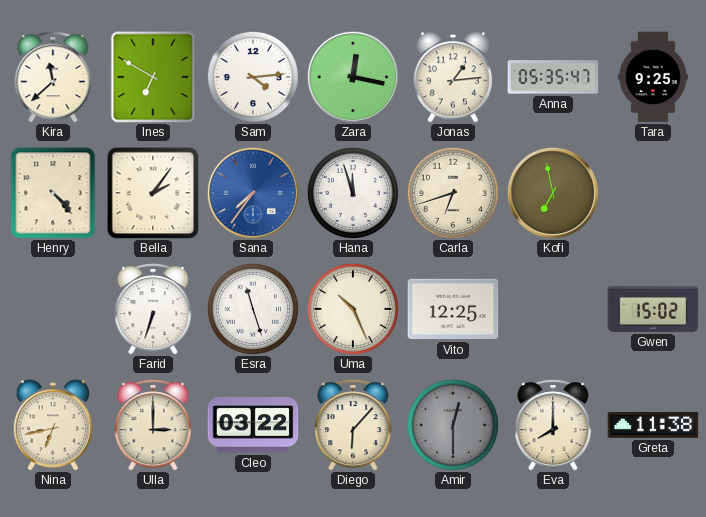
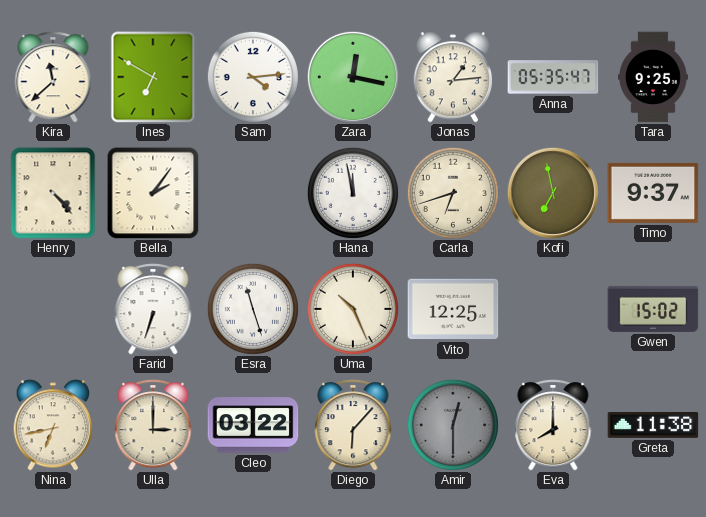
Sana: 7:36 -> none (253, 193)
Hana: 11:57 -> 11:58 (353, 193)
Timo: none -> 9:37 (653, 193)
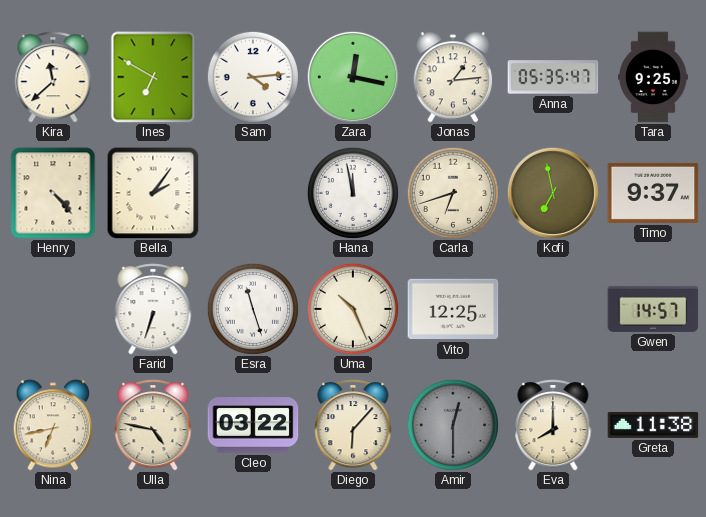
Gwen: 15:02 -> 14:57 (653, 309)
Ulla: 3:00 -> 4:47 (153, 425)
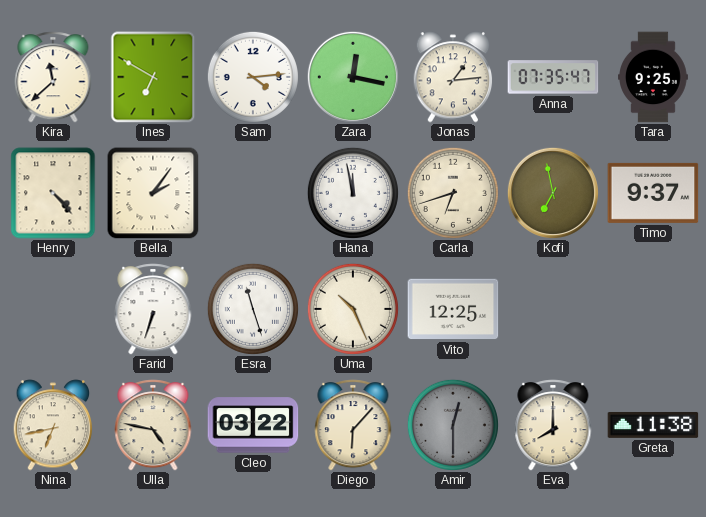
Anna: 05:35 -> 07:35 (553, 77)
Gwen: 14:57 -> none (653, 309)
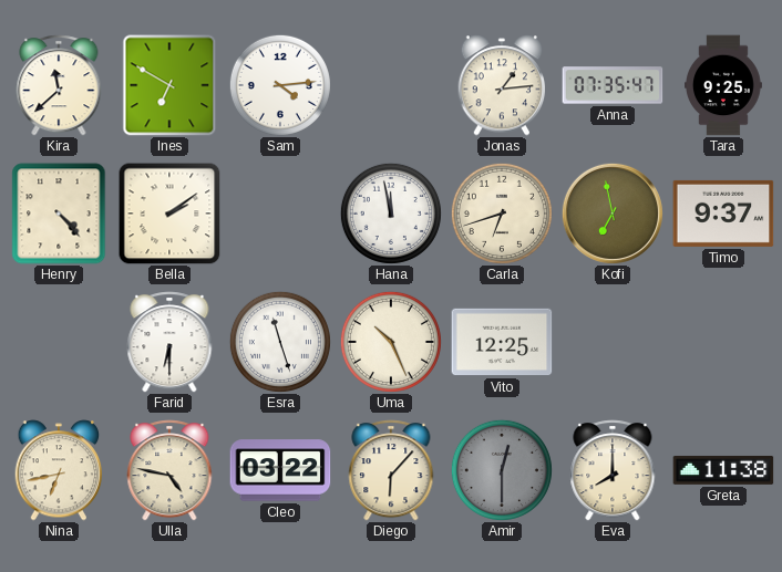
Zara: 12:17 -> none (353, 77)
Bella: 2:06 -> 2:09 (169, 214)
Farid: 6:33 -> 6:30 (169, 342)
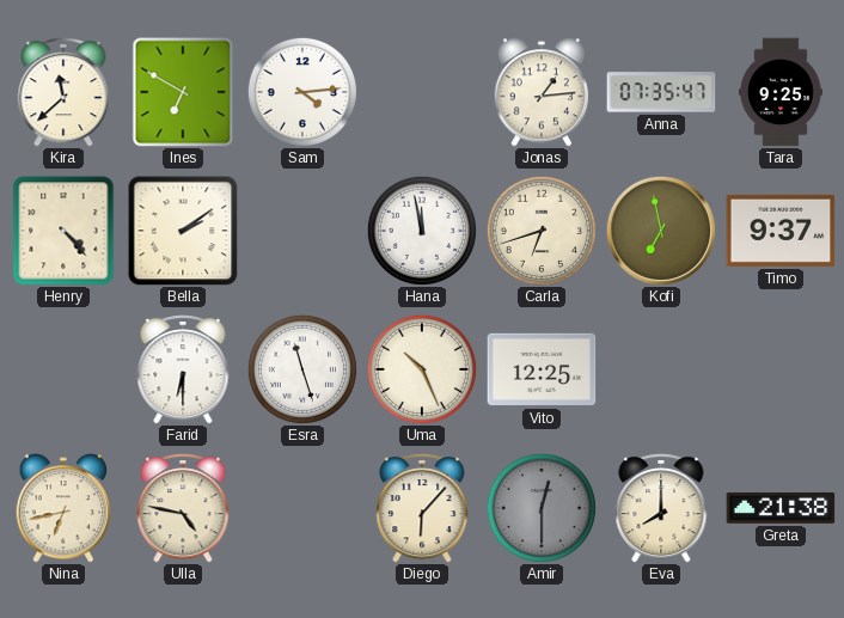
Cleo: 03:22 -> none (280, 470)
Greta: 11:38 -> 21:38 (781, 508)
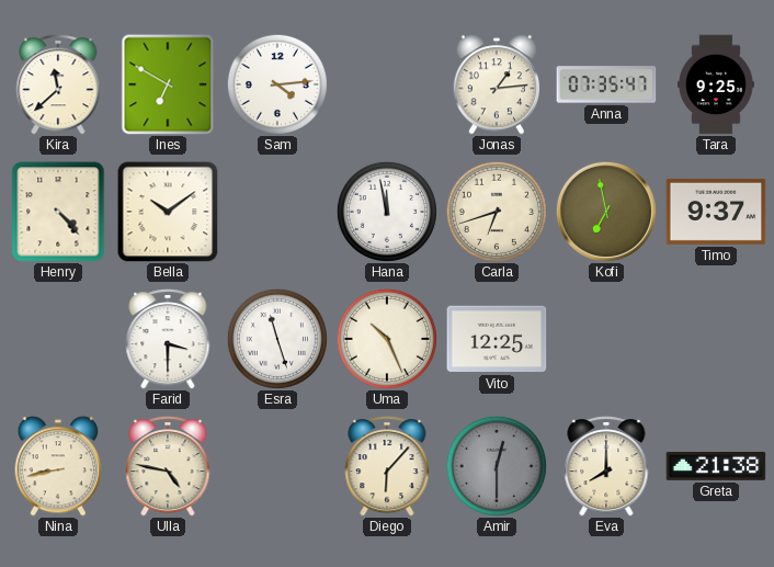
Bella: 2:09 -> 10:09 (168, 212)
Farid: 6:30 -> 3:30 (168, 339)
Nina: 6:43 -> 8:43 (58, 466)
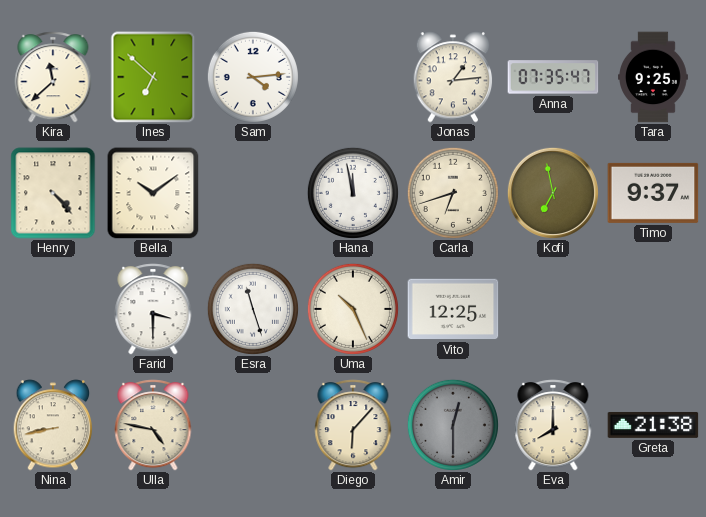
Ines: 6:50 -> 6:52 (153, 77)
